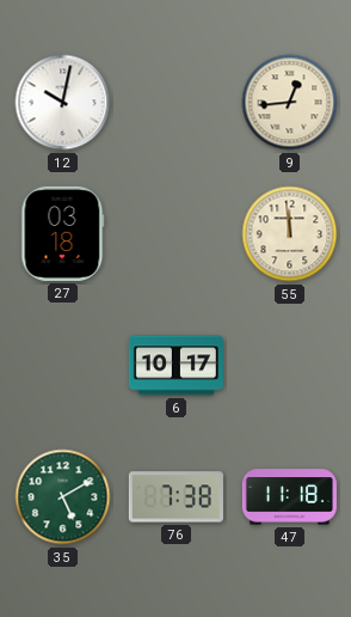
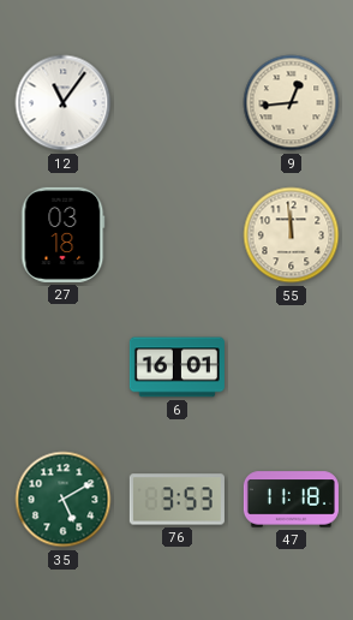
12: 10:02 -> 11:06 (64, 103)
6: 10:17 -> 16:01 (176, 368)
76: 7:38 -> 3:53 (176, 500)
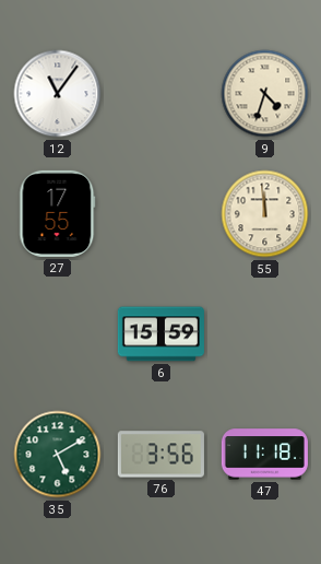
9: 12:44 -> 4:33 (265, 94)
27: 03:18 -> 17:55 (58, 213)
6: 16:01 -> 15:59 (160, 334)
76: 3:53 -> 3:56 (160, 455)
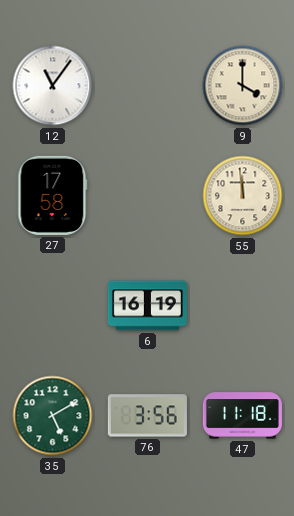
9: 4:33 -> 4:00 (243, 86)
27: 17:55 -> 17:58 (53, 195)
6: 15:59 -> 16:19 (147, 306)
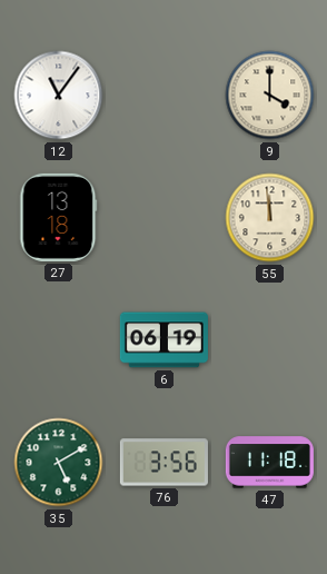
27: 17:58 -> 13:18 (59, 217)
6: 16:19 -> 06:19 (163, 340)
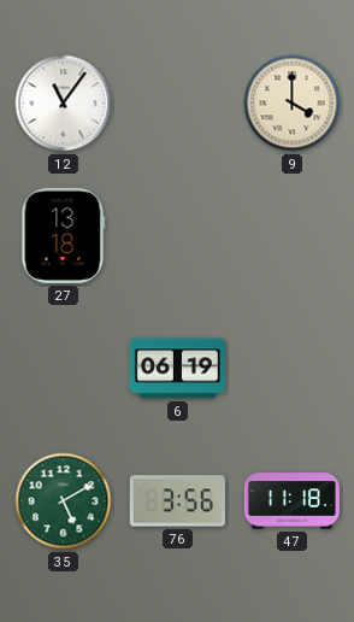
55: 11:59 -> none (270, 218)
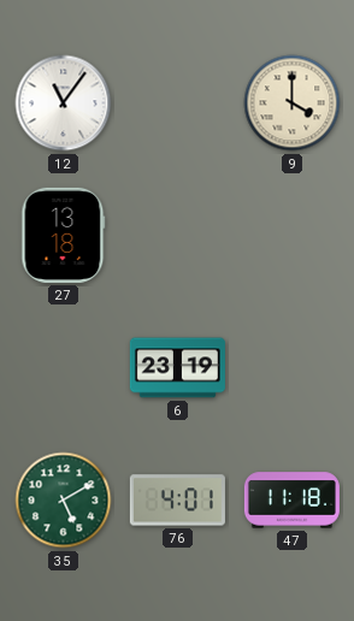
6: 06:19 -> 23:19 (177, 368)
76: 3:56 -> 4:01 (177, 501)
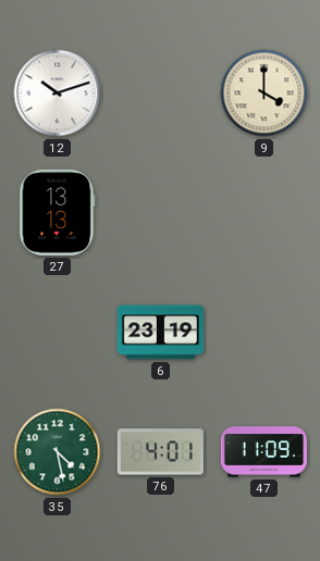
12: 11:06 -> 10:12 (58, 93)
27: 13:18 -> 13:13 (58, 212)
35: 5:10 -> 4:28 (58, 452)
47: 11:18 -> 11:09 (263, 452)
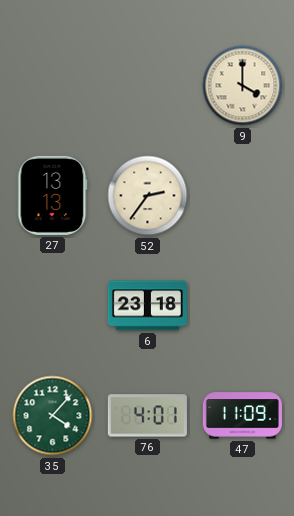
12: 10:12 -> none (58, 93)
52: none -> 2:36 (148, 196)
6: 23:19 -> 23:18 (147, 306)
35: 4:28 -> 4:07 (53, 416)
